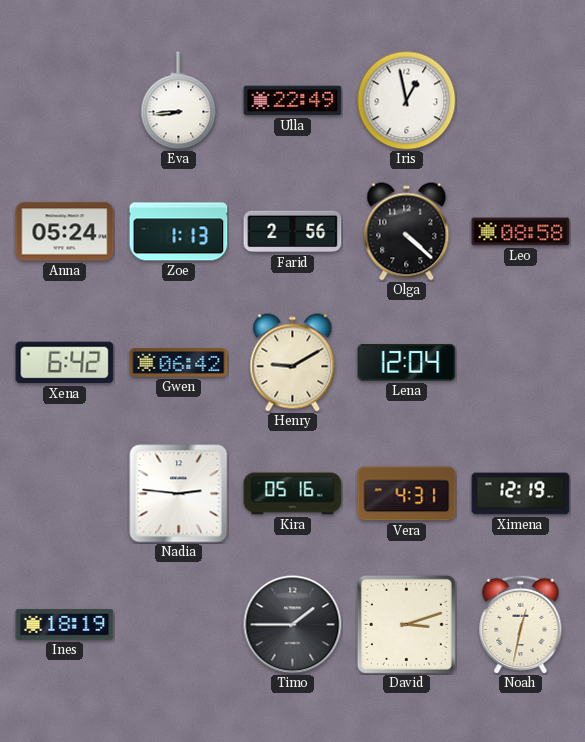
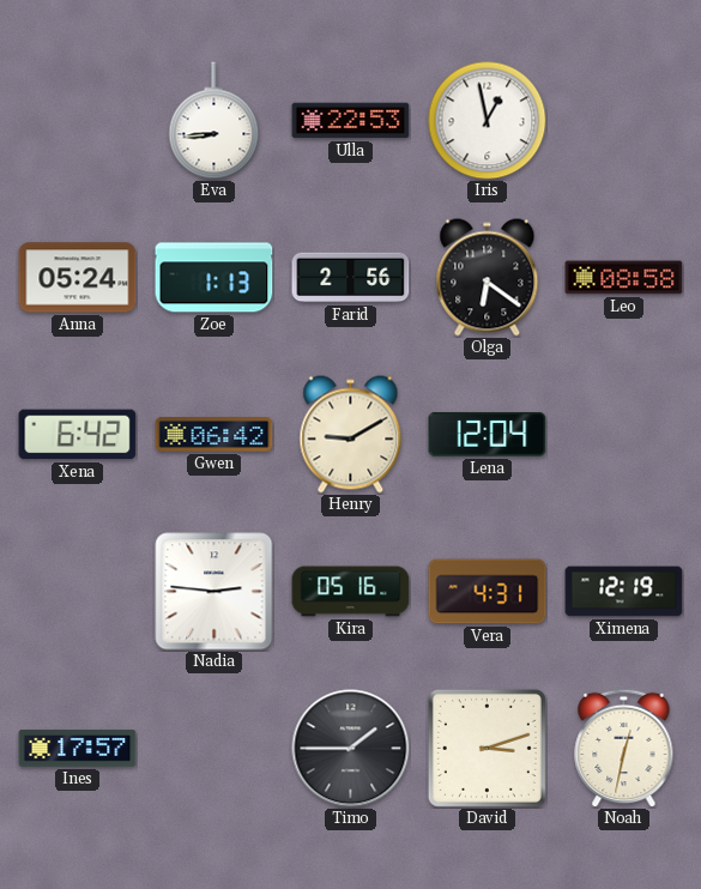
Ulla: 22:49 -> 22:53 (351, 121)
Olga: 4:22 -> 6:21 (488, 278)
Ines: 18:19 -> 17:57 (78, 749)
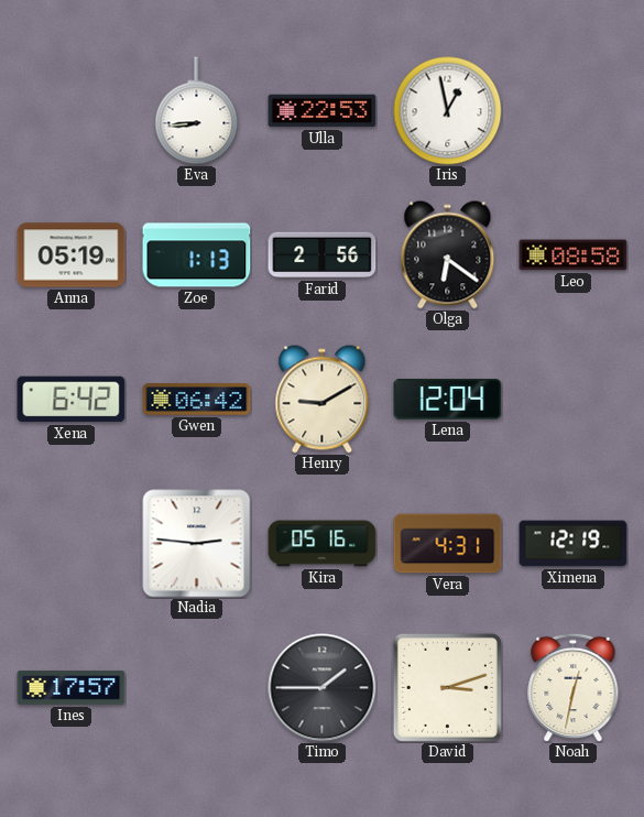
Anna: 05:24 -> 05:19 (72, 255)
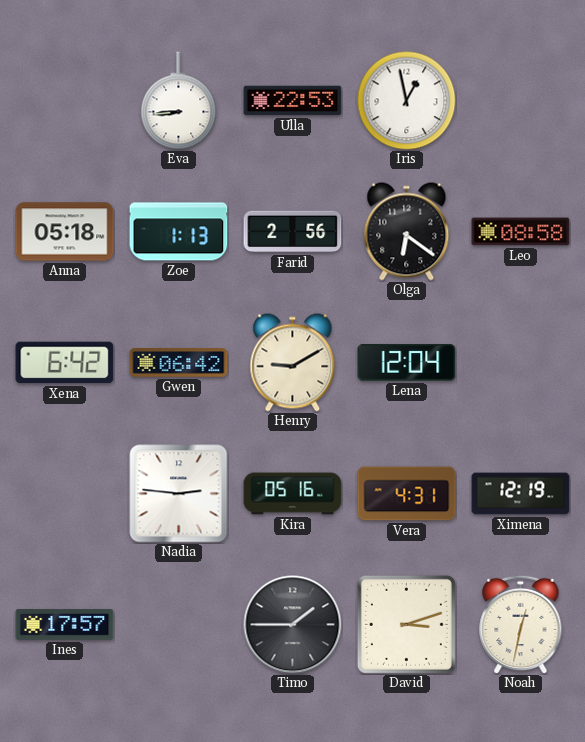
Anna: 05:19 -> 05:18 (65, 232)
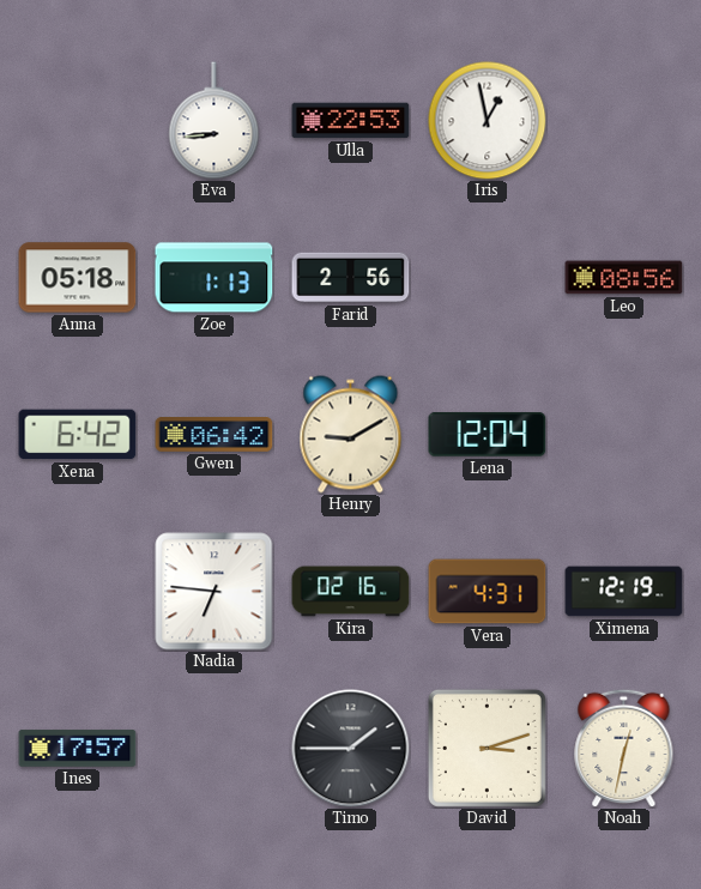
Olga: 6:21 -> none (407, 232)
Leo: 08:58 -> 08:56 (624, 278)
Nadia: 2:46 -> 6:46 (214, 592)
Kira: 05:16 -> 02:16 (351, 592)
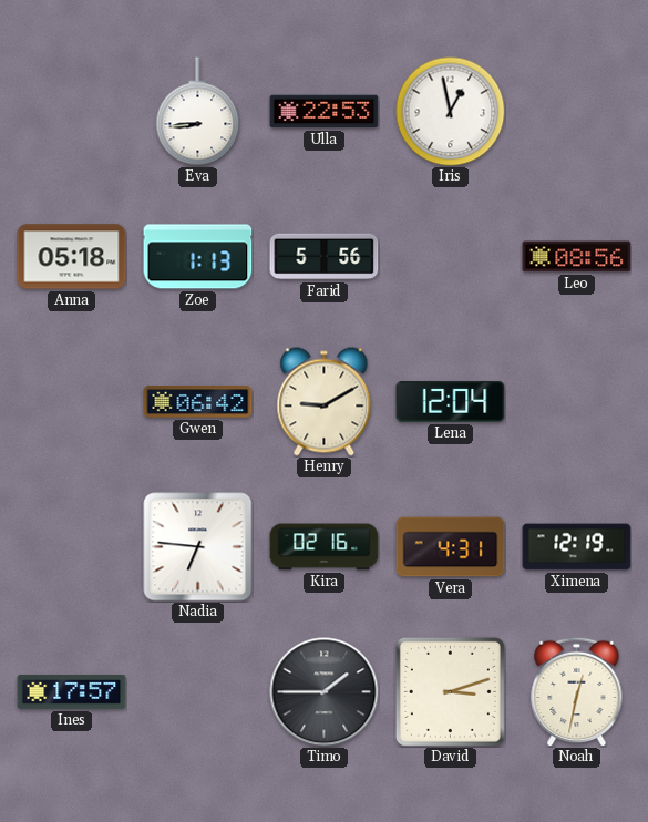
Farid: 2:56 -> 5:56 (325, 257)
Xena: 6:42 -> none (78, 435)
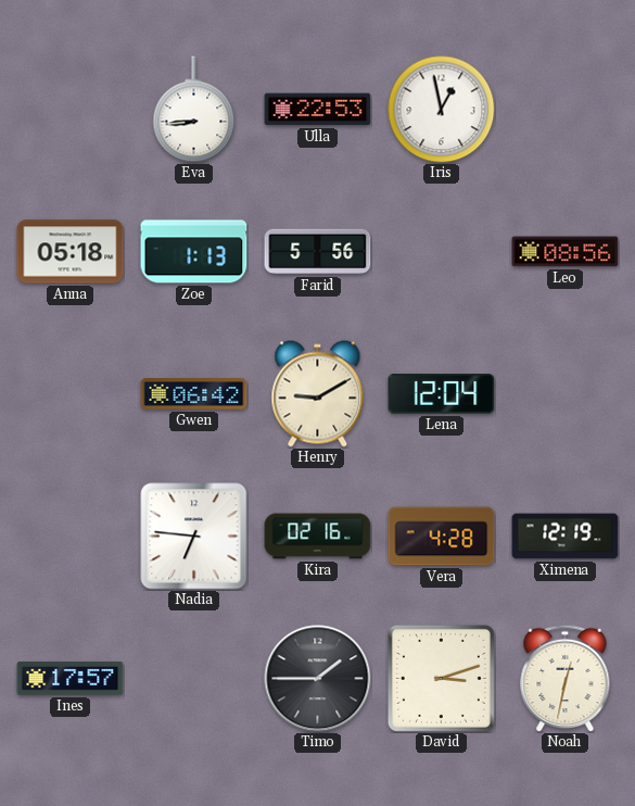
Vera: 4:31 -> 4:28 (442, 537)
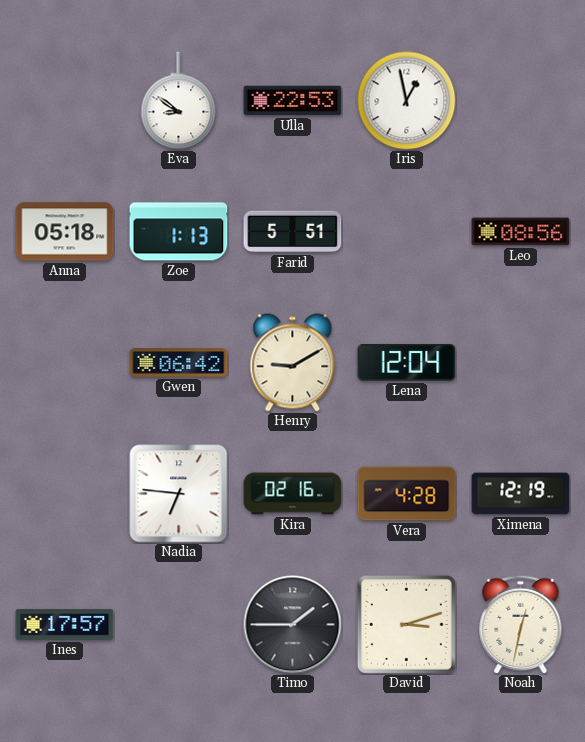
Eva: 8:44 -> 8:51 (179, 101)
Farid: 5:56 -> 5:51 (293, 232)
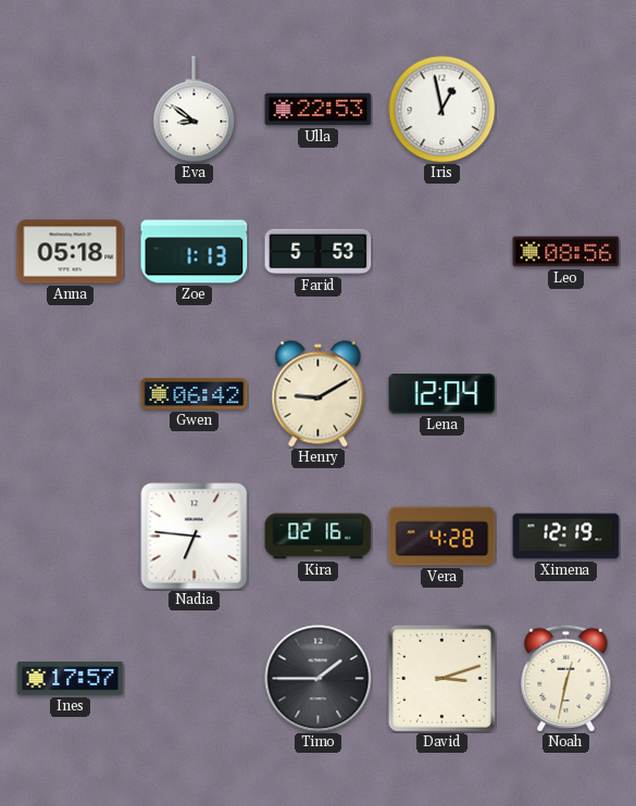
Farid: 5:51 -> 5:53 (319, 252)
